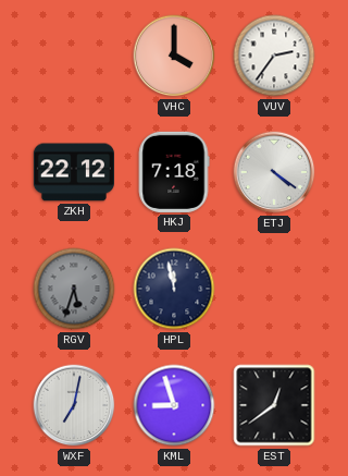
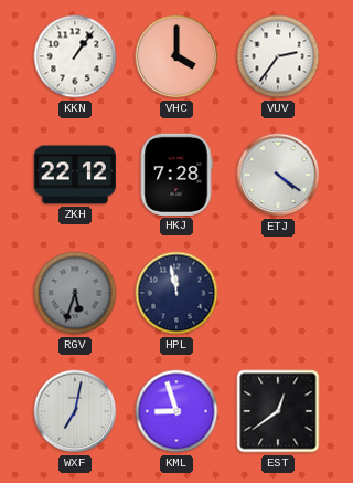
KKN: none -> 1:06 (75, 56)
HKJ: 7:18 -> 7:28 (176, 175)
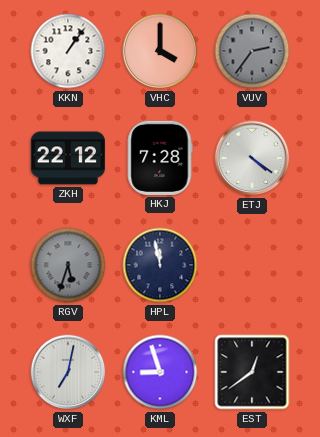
VUV dial: white -> grey (252, 51)
